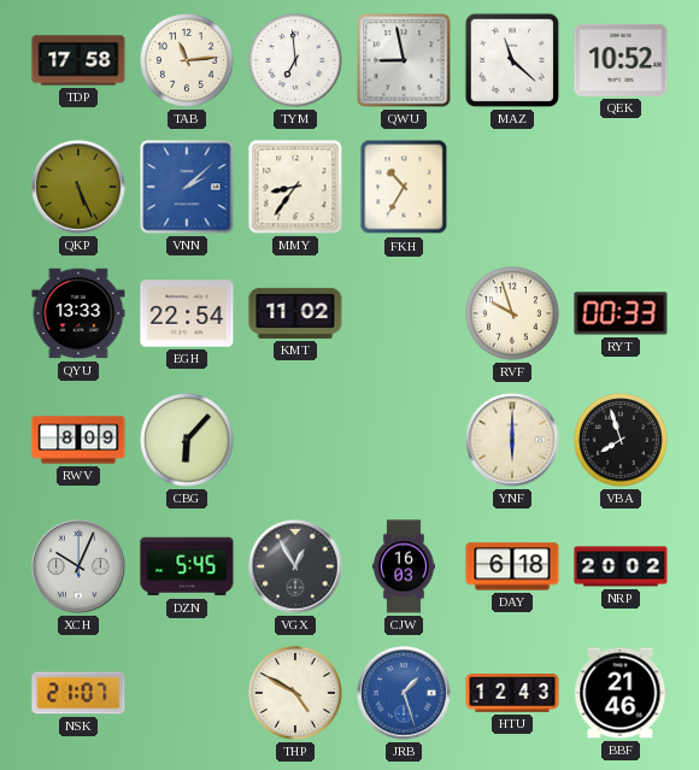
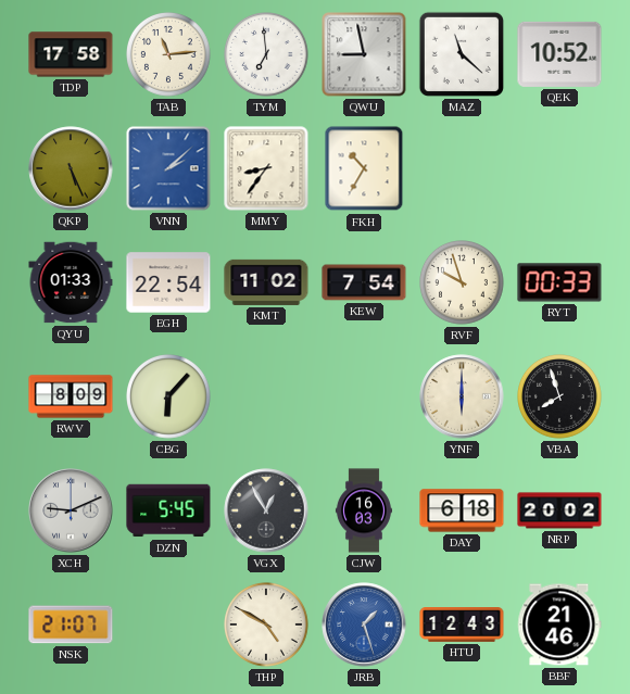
QYU: 13:33 -> 01:33 (71, 282)
KEW: none -> 7:54 (364, 282)
XCH: 10:04 -> 9:11 (71, 510)
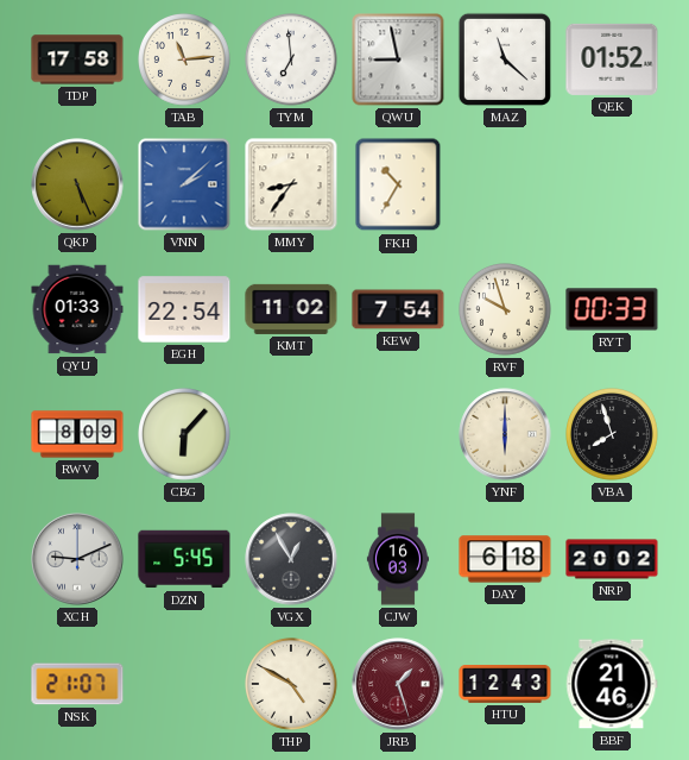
QEK: 10:52 -> 01:52 (612, 59)
JRB dial: blue -> burgundy (398, 684)
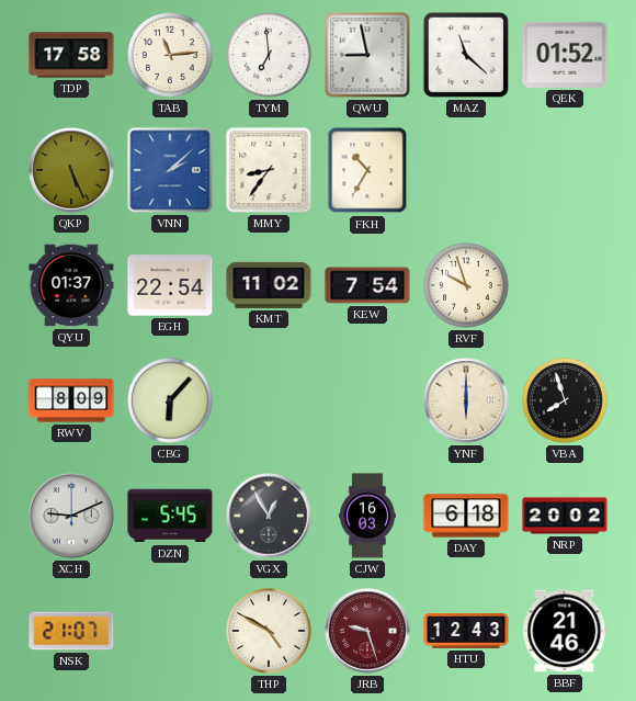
QYU: 01:33 -> 01:37 (71, 285)
RYT: 00:33 -> none (612, 309)
JRB: 1:27 -> 9:27 (367, 631)
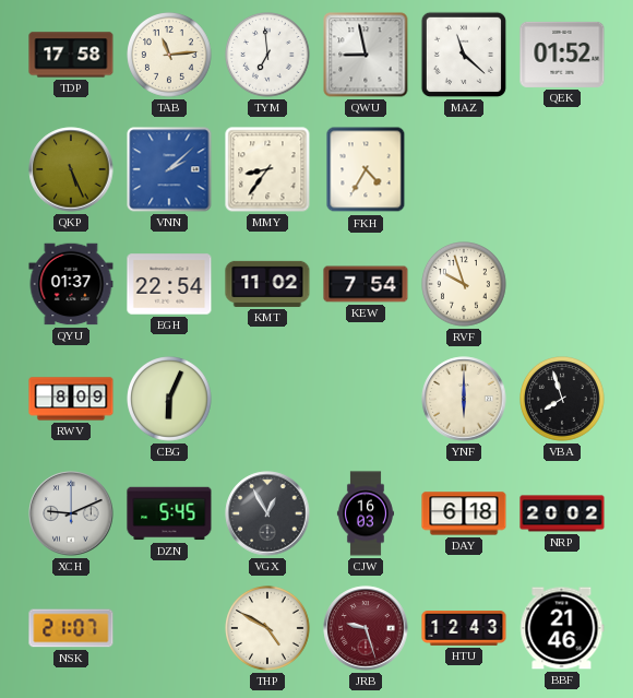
FKH: 10:35 -> 4:35 (366, 169)
CBG: 6:07 -> 6:04 (170, 400)
